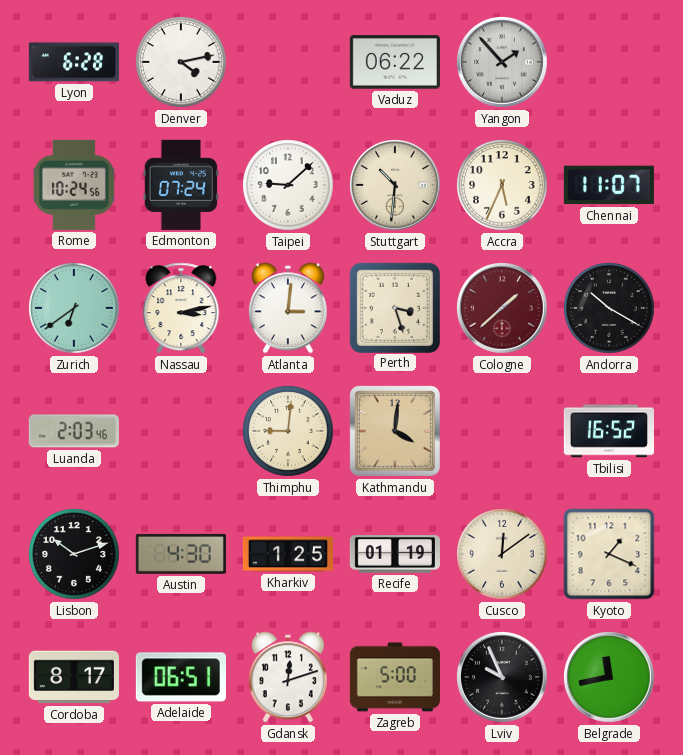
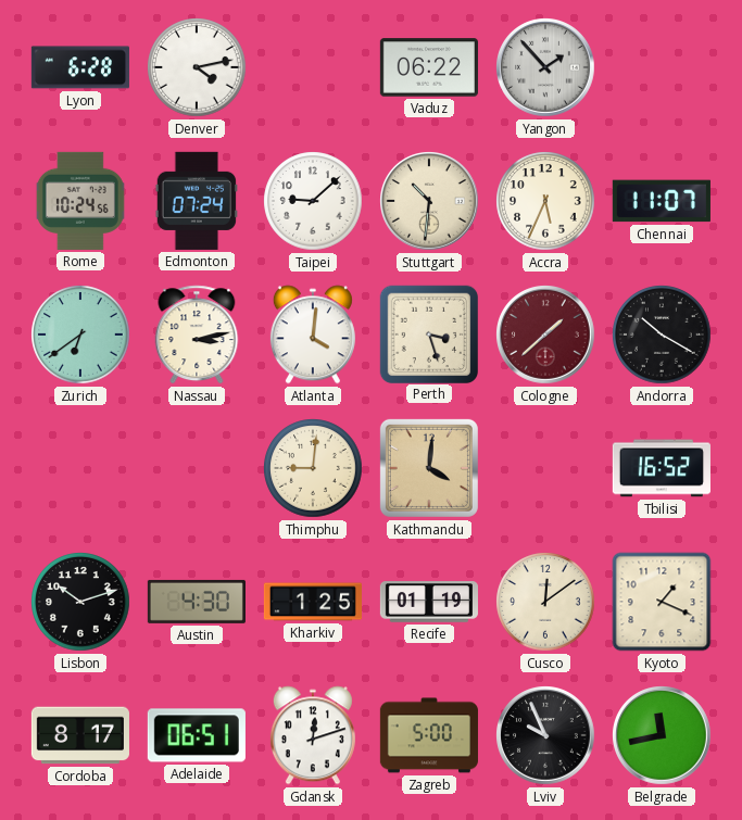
Atlanta: 3:01 -> 4:01 (313, 335)
Luanda: 2:03 -> none (74, 431)
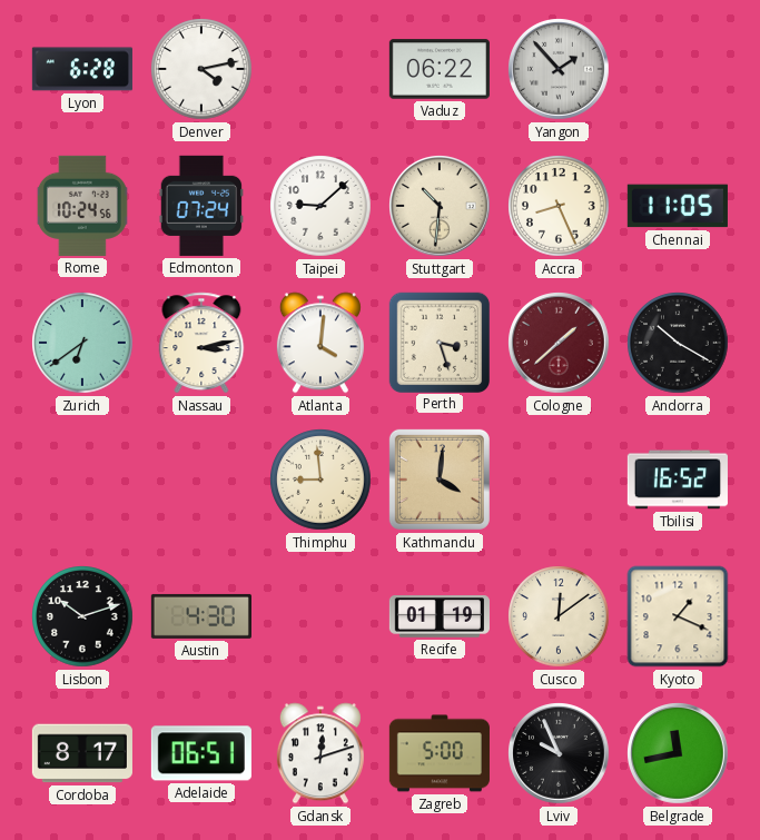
Accra: 5:34 -> 8:26 (559, 206)
Chennai: 11:07 -> 11:05 (678, 206)
Thimphu: 9:01 -> 8:59 (320, 480)
Kharkiv: 1:25 -> none (312, 602)
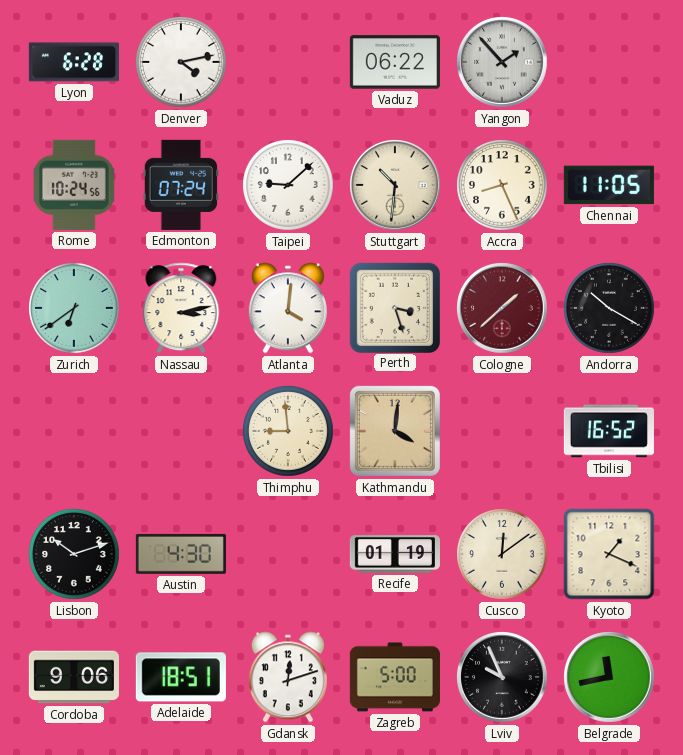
Cordoba: 8:17 -> 9:06 (74, 677)
Adelaide: 06:51 -> 18:51 (181, 677)
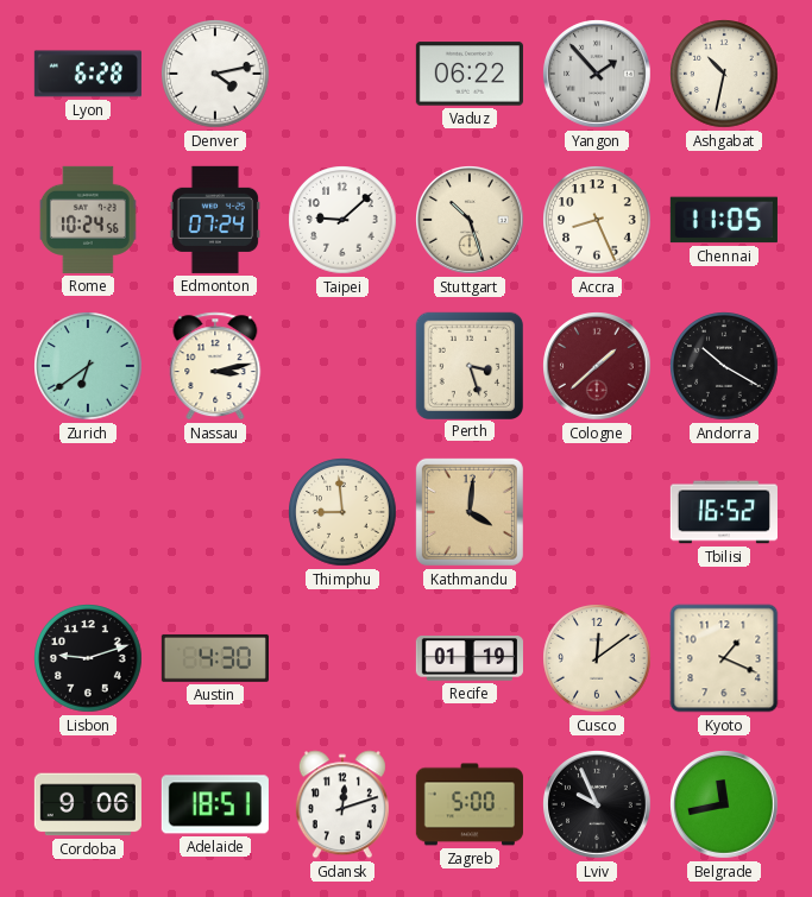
Ashgabat: none -> 10:32 (724, 74)
Stuttgart: 10:31 -> 10:27 (470, 220)
Atlanta: 4:01 -> none (288, 308)
Lisbon: 10:12 -> 9:12 (88, 658)
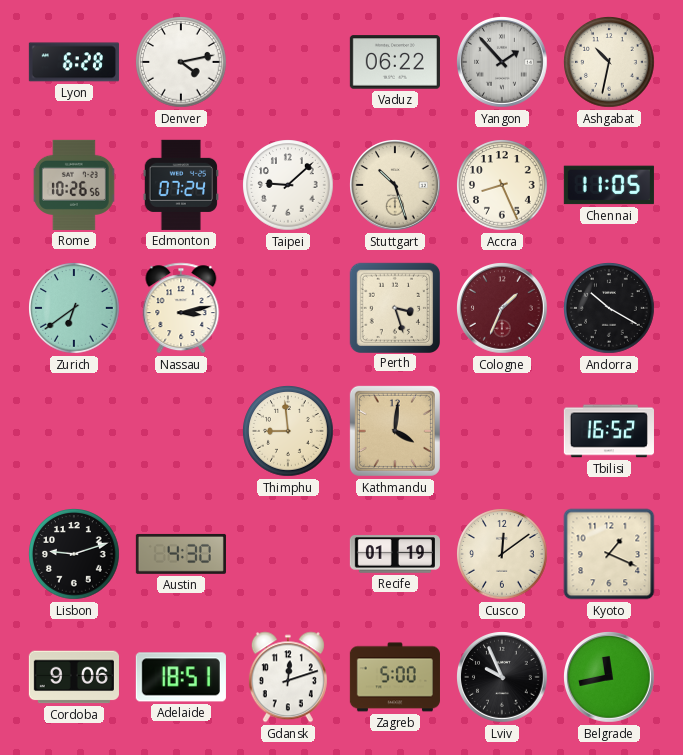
Rome: 10:24 -> 10:26 (74, 185)
Cologne: 1:38 -> 1:34 (502, 308)
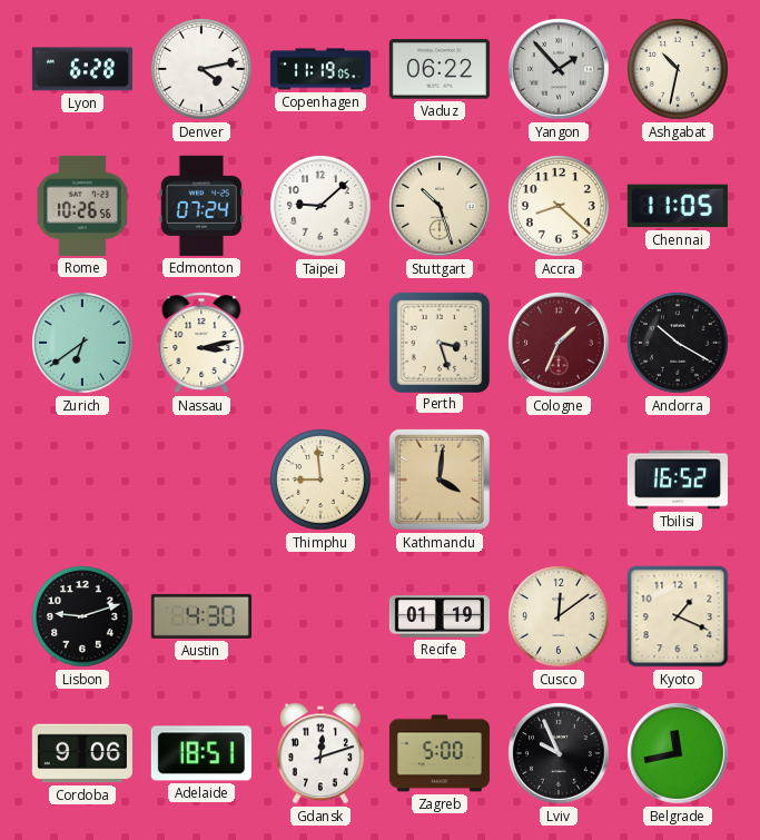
Copenhagen: none -> 11:19 (319, 69)
Accra: 8:26 -> 8:22 (559, 206)
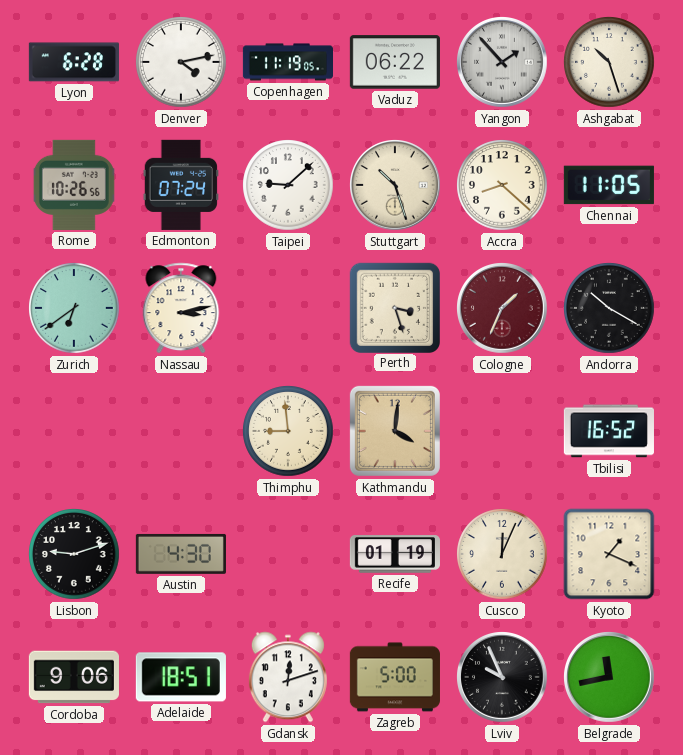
Ashgabat: 10:32 -> 10:27 (609, 62)
Cusco: 12:09 -> 12:04 (502, 554)
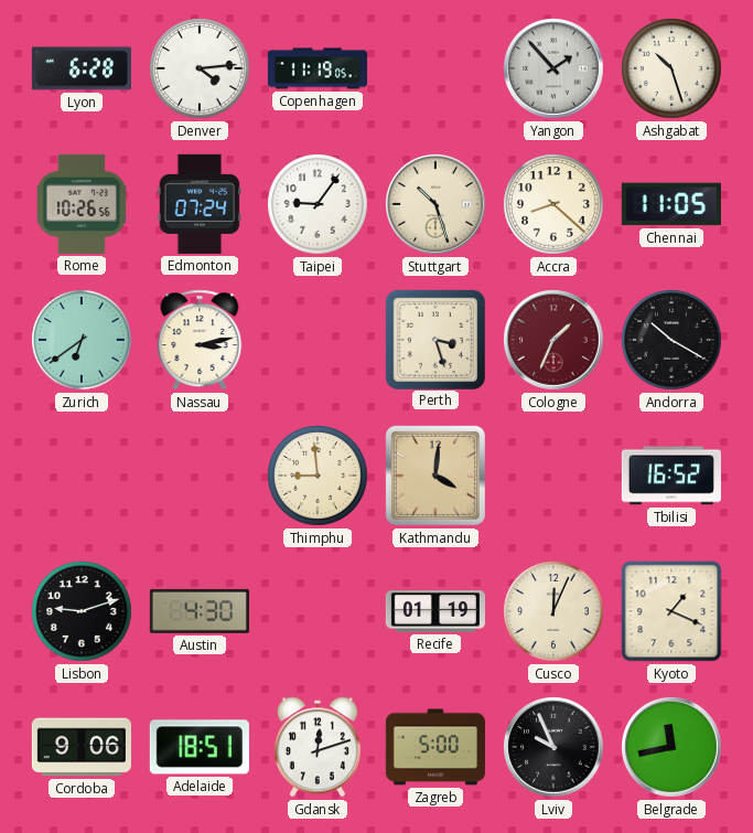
Denver: 4:13 -> 4:14 (200, 68)
Vaduz: 06:22 -> none (395, 62)
Taipei: 9:08 -> 9:06 (318, 204)
